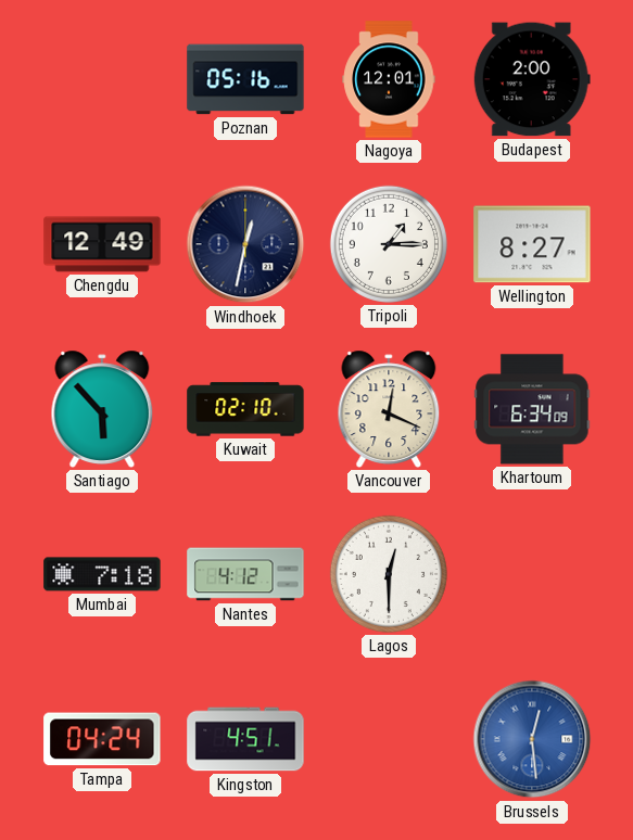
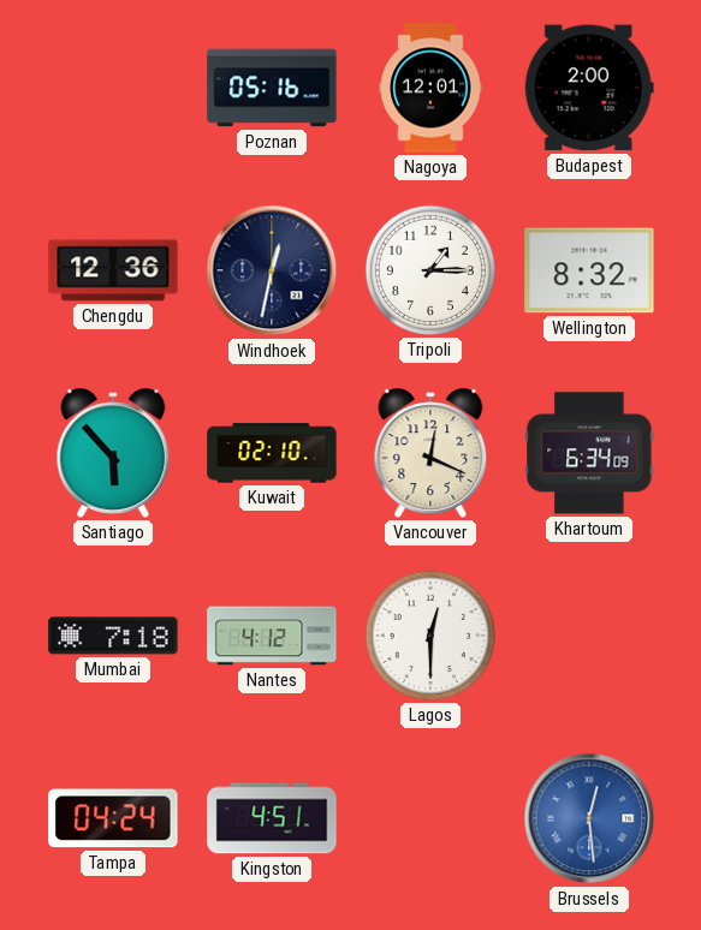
Chengdu: 12:49 -> 12:36 (113, 270)
Wellington: 8:27 -> 8:32 (589, 270)
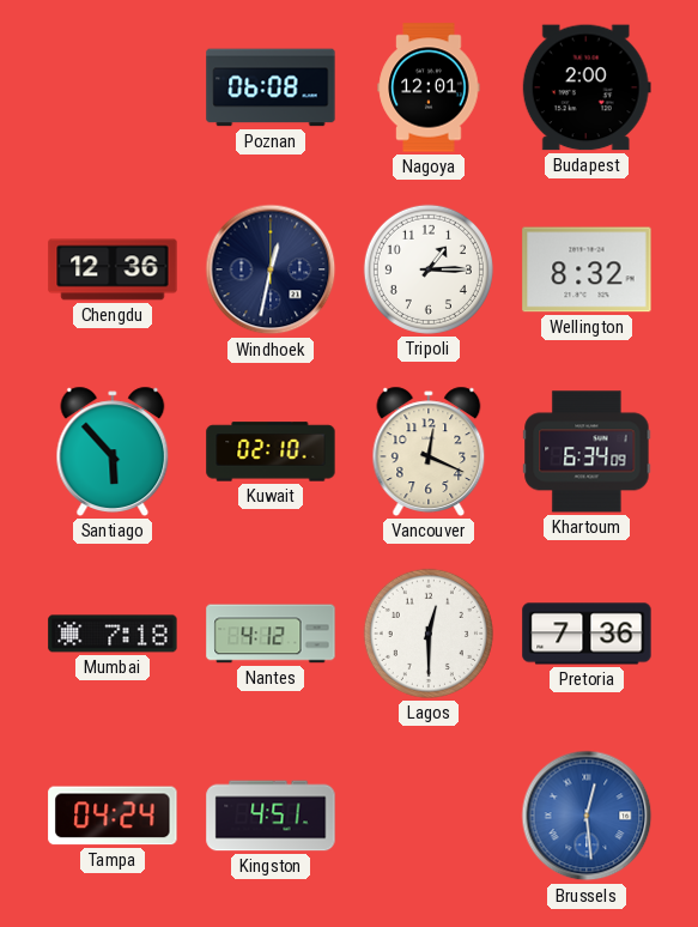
Poznan: 05:16 -> 06:08 (271, 87)
Pretoria: none -> 7:36 (587, 634)
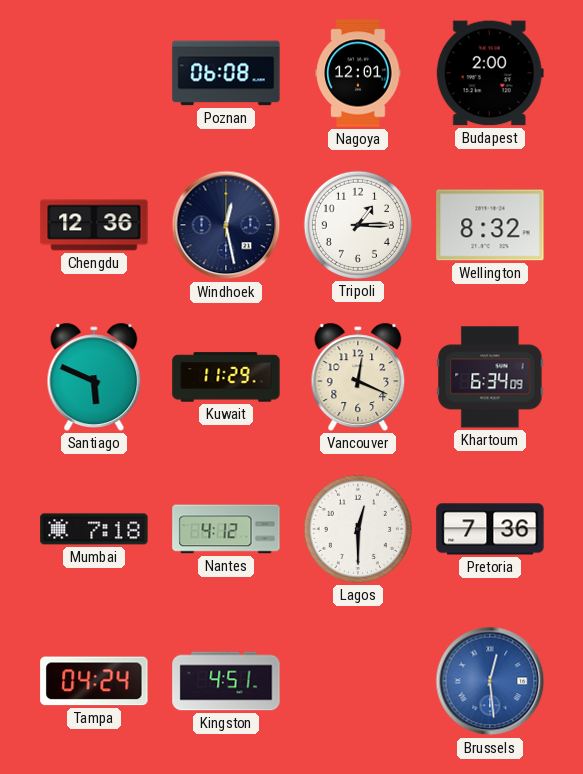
Windhoek: 12:32 -> 12:28 (226, 225)
Santiago: 5:53 -> 5:49 (94, 377)
Kuwait: 02:10 -> 11:29 (226, 377)
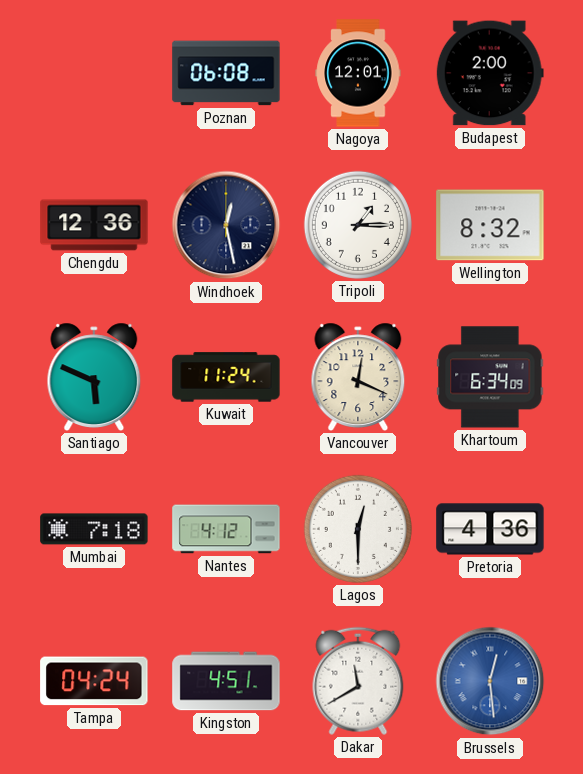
Kuwait: 11:29 -> 11:24 (226, 377)
Pretoria: 7:36 -> 4:36 (490, 529)
Dakar: none -> 11:40 (358, 681)
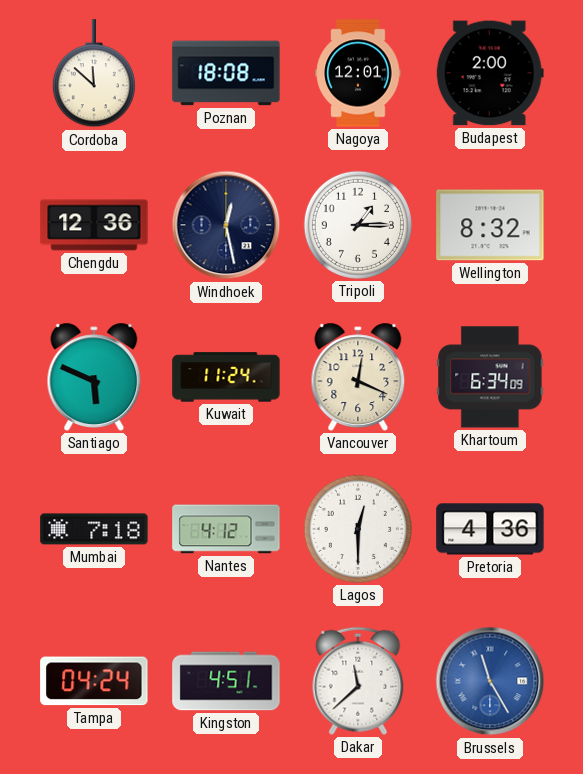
Cordoba: none -> 11:52 (94, 74)
Poznan: 06:08 -> 18:08 (226, 73)
Dakar: 11:40 -> 11:38 (358, 681)
Brussels: 12:29 -> 11:25 (490, 681)
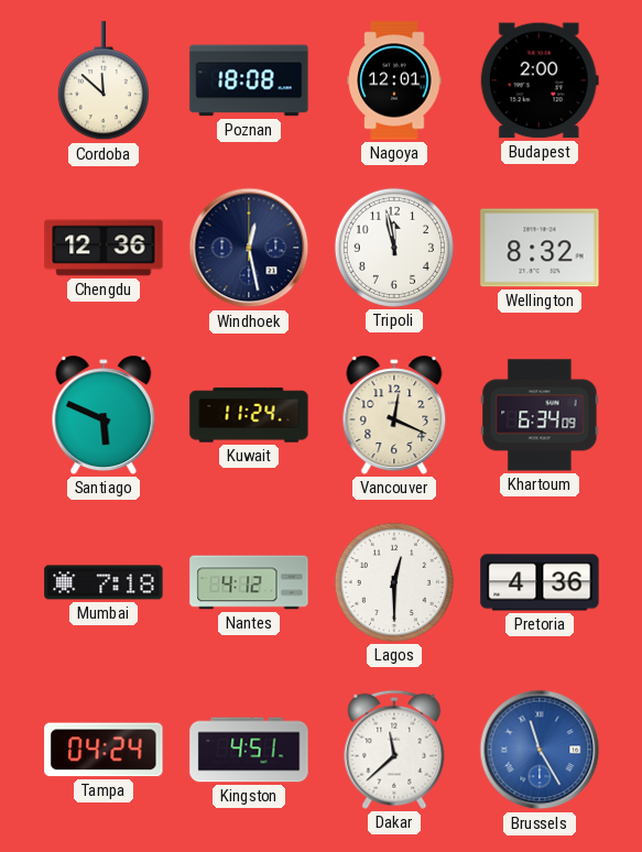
Tripoli: 1:15 -> 11:58 (394, 248)
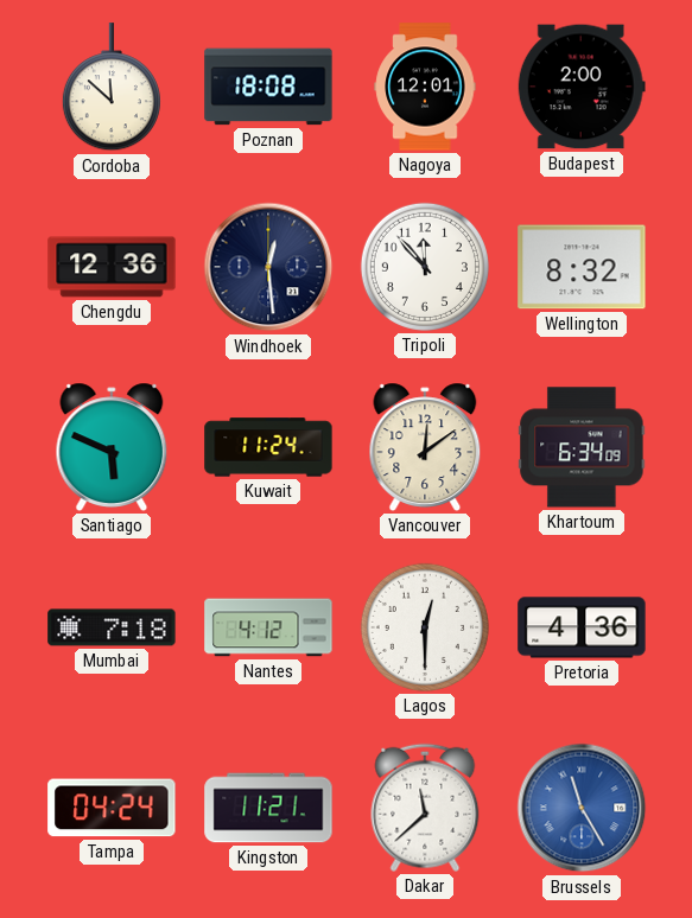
Windhoek: 12:28 -> 12:29 (268, 267)
Tripoli: 11:58 -> 11:53 (425, 267)
Vancouver: 12:19 -> 12:09 (425, 447)
Kingston: 4:51 -> 11:21 (268, 808)
